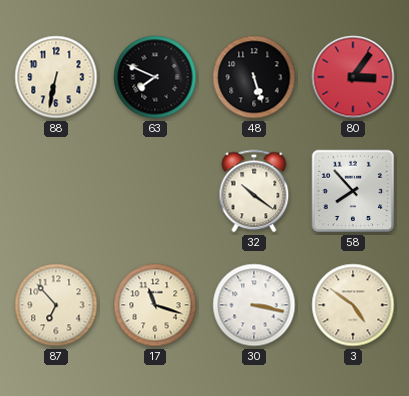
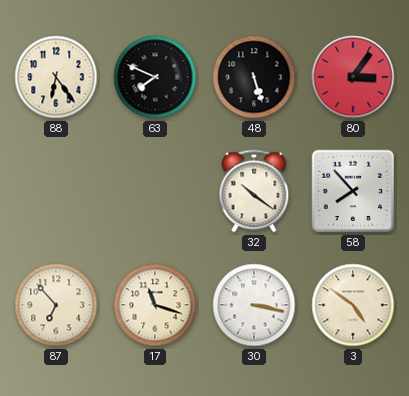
88: 6:32 -> 6:24 (56, 77)
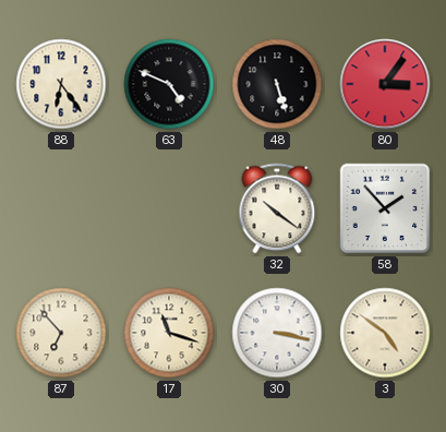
63: 7:49 -> 4:49 (169, 84)
58: 7:53 -> 1:53 (385, 208)
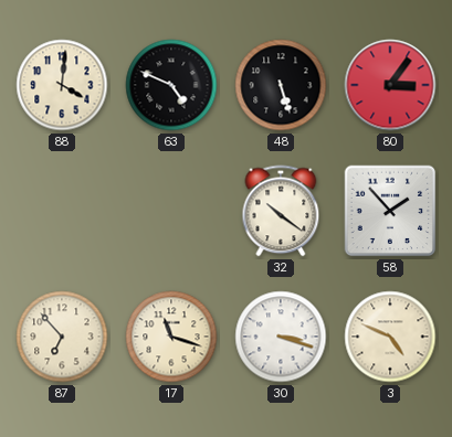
88: 6:24 -> 4:01 (62, 85)
30: 3:17 -> 3:18 (281, 337)
3: 4:51 -> 4:49 (390, 337)
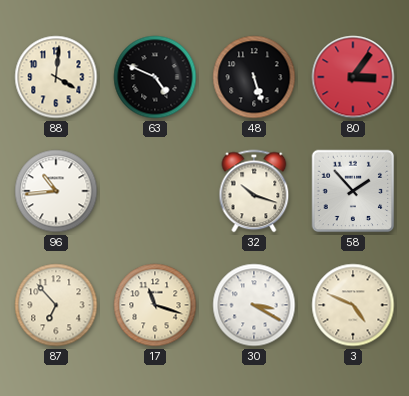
96: none -> 10:44 (56, 191)
32: 10:21 -> 10:18 (254, 191)
30: 3:18 -> 3:20 (254, 305)
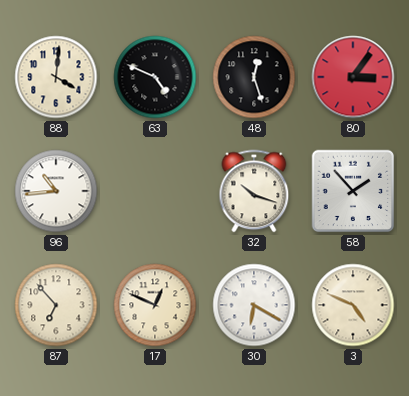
48: 5:27 -> 12:27 (254, 77)
17: 11:18 -> 12:49 (155, 305)
30: 3:20 -> 6:20 (254, 305)
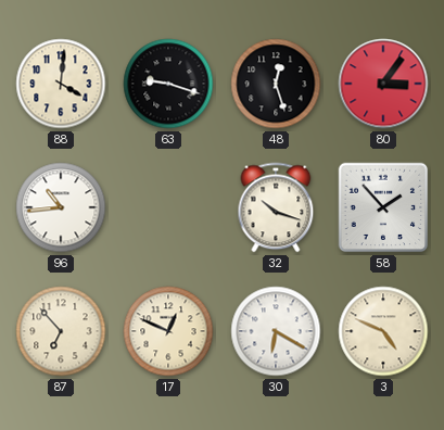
63: 4:49 -> 9:18 (168, 84)
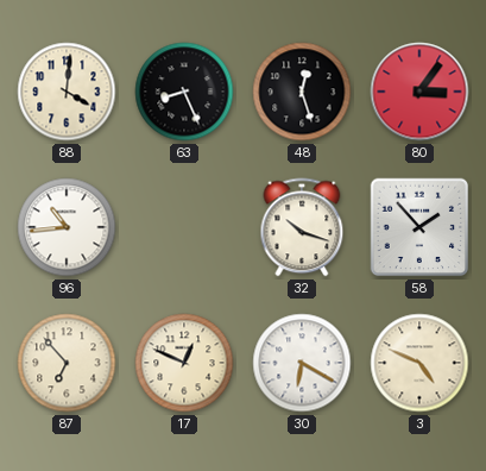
63: 9:18 -> 8:26 (184, 92)
